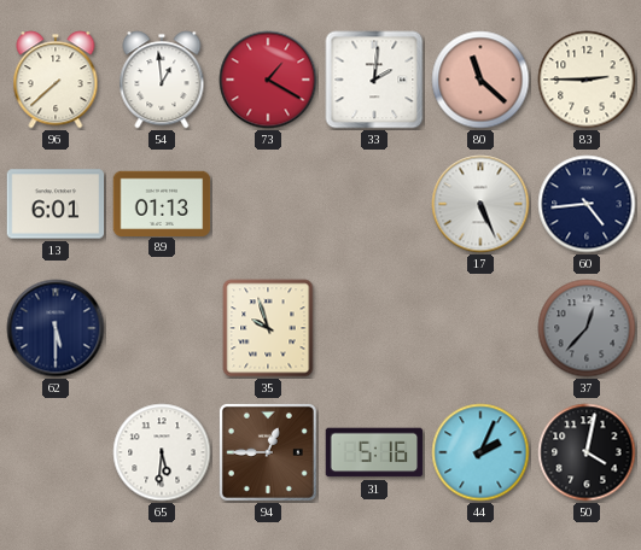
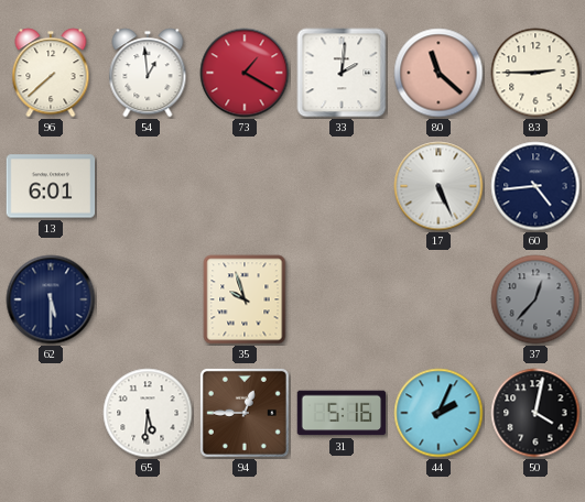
89: 01:13 -> none (162, 203)
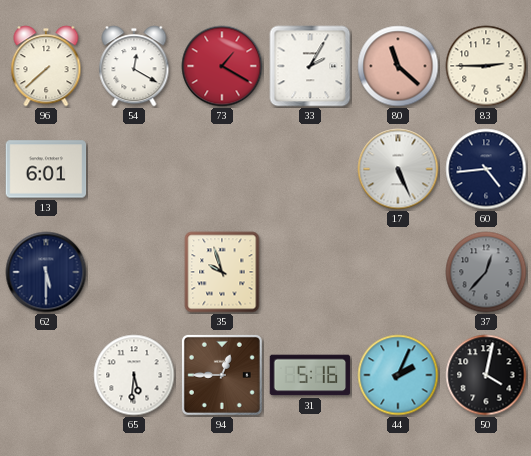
54: 12:59 -> 12:20 (134, 66)
33: 2:01 -> 2:05 (310, 66)
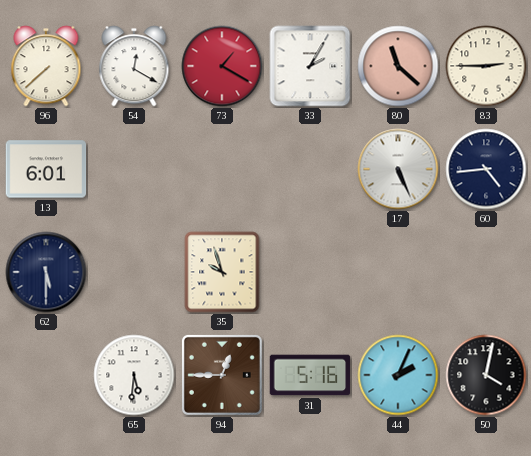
37: 12:37 -> none (486, 272)
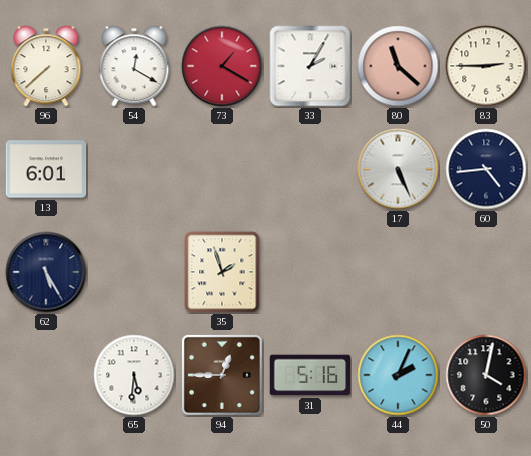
62: 5:30 -> 5:25 (46, 272)
35: 9:57 -> 1:57 (222, 272)
